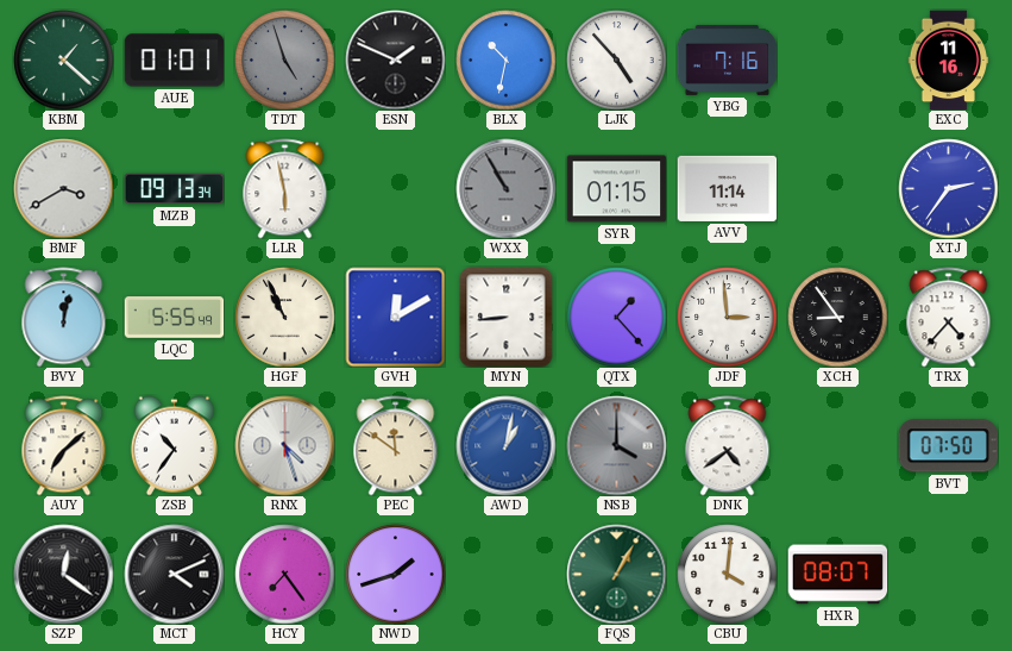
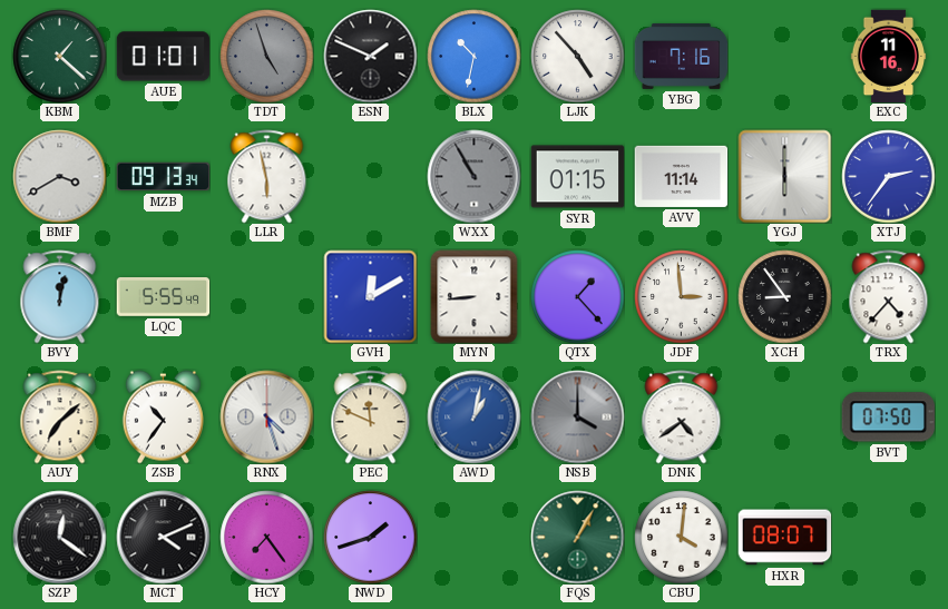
YGJ: none -> 6:00 (784, 176)
HGF: 10:56 -> none (284, 317)
PEC: 11:51 -> 11:49 (371, 416)
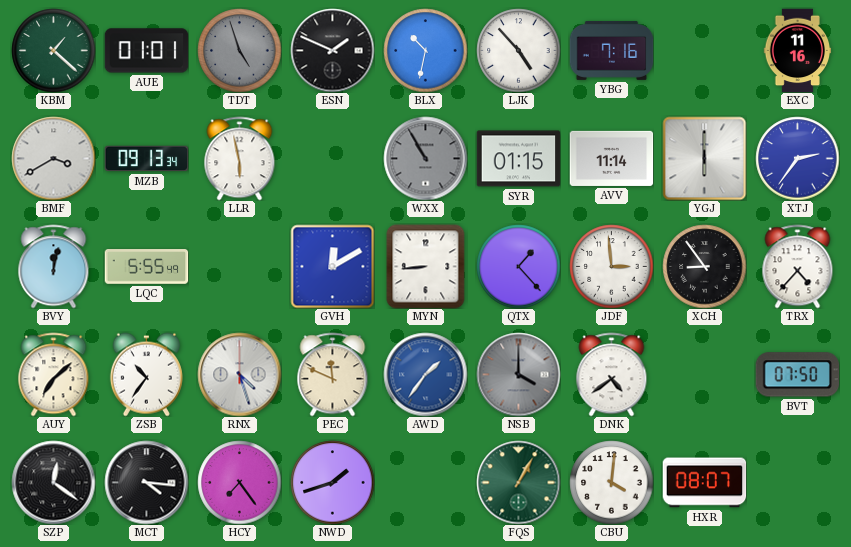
AWD: 1:02 -> 1:36 (425, 374)
MCT: 4:11 -> 4:16 (146, 482)
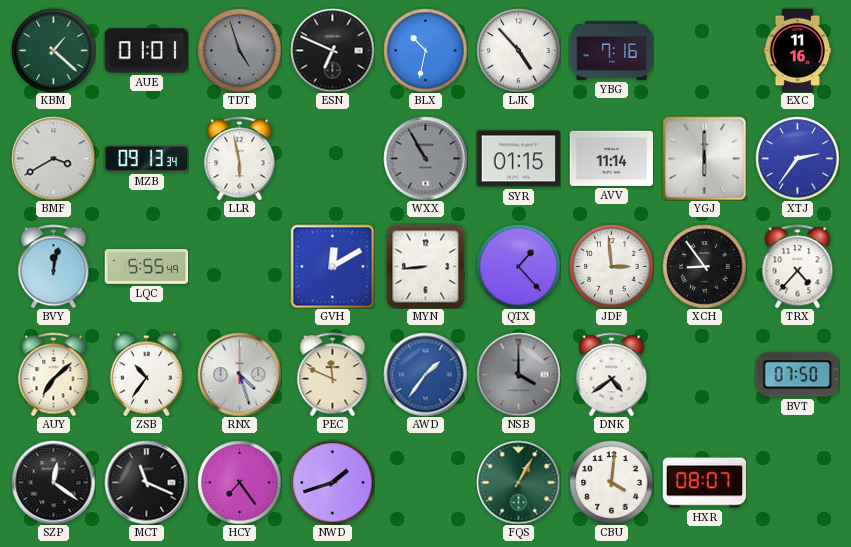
ESN: 1:49 -> 6:49 (332, 50)
MCT: 4:16 -> 11:19 (146, 482)
